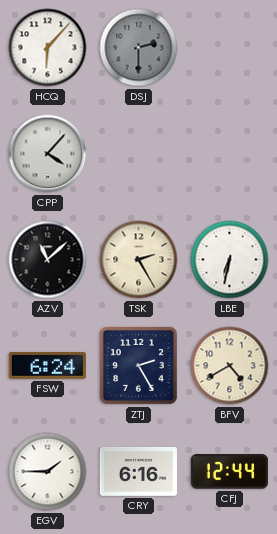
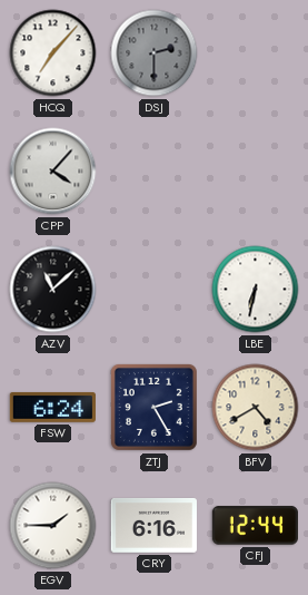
HCQ: 6:07 -> 7:07 (53, 53)
TSK: 2:25 -> none (139, 260)
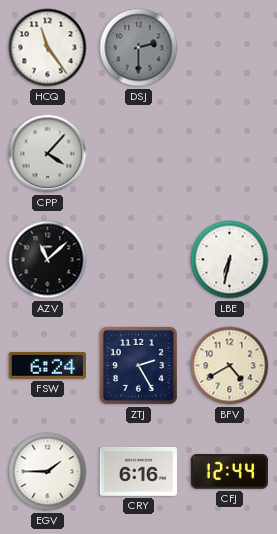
HCQ: 7:07 -> 11:24 (48, 48)
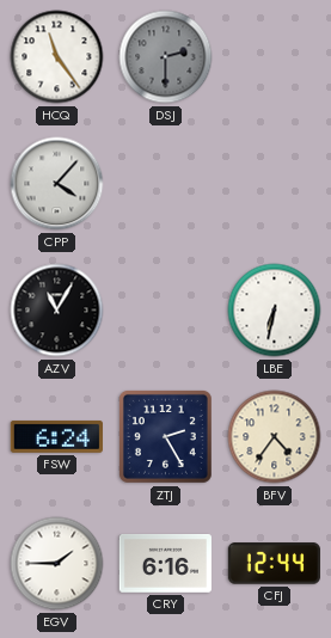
AZV: 11:08 -> 11:05 (57, 311)
BFV: 4:40 -> 4:36 (275, 437)
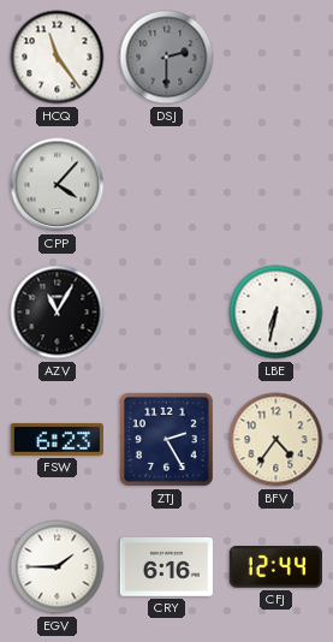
FSW: 6:24 -> 6:23 (57, 439)
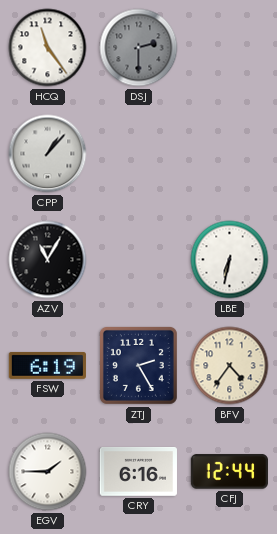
CPP: 4:07 -> 1:07 (48, 154)
FSW: 6:23 -> 6:19 (47, 365)
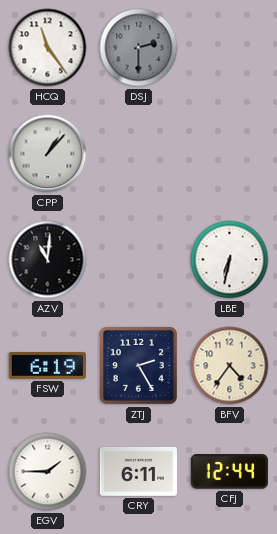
AZV: 11:05 -> 11:01 (48, 260)
CRY: 6:16 -> 6:11 (138, 472)
